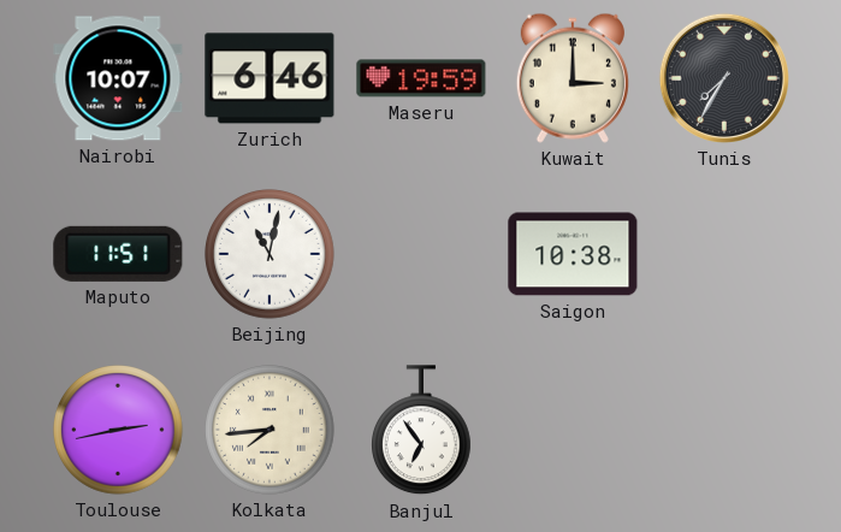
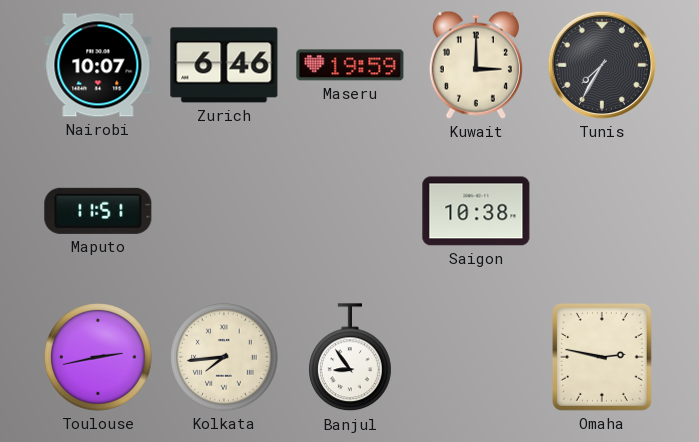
Beijing: 11:02 -> none (270, 254)
Banjul: 6:54 -> 8:54 (351, 358)
Omaha: none -> 2:47 (602, 357)
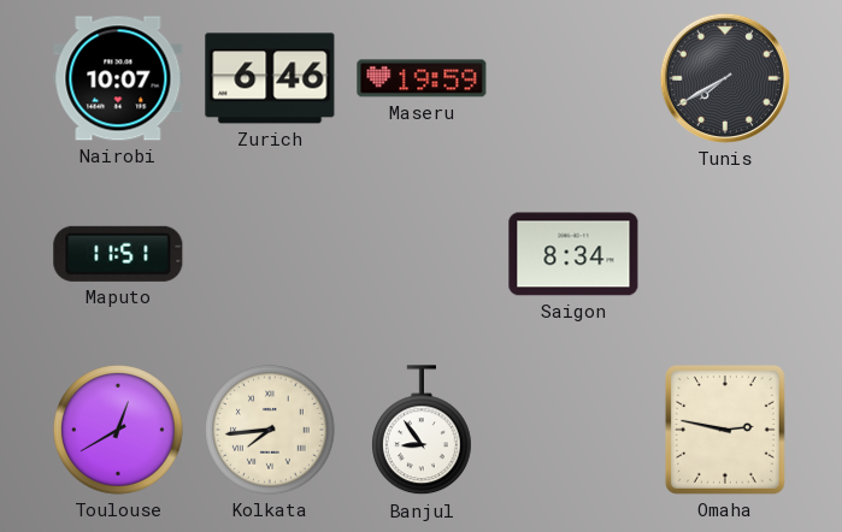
Kuwait: 3:00 -> none (476, 65)
Tunis: 7:35 -> 7:40 (725, 78)
Saigon: 10:38 -> 8:34 (573, 254)
Toulouse: 2:43 -> 12:40 (118, 430)
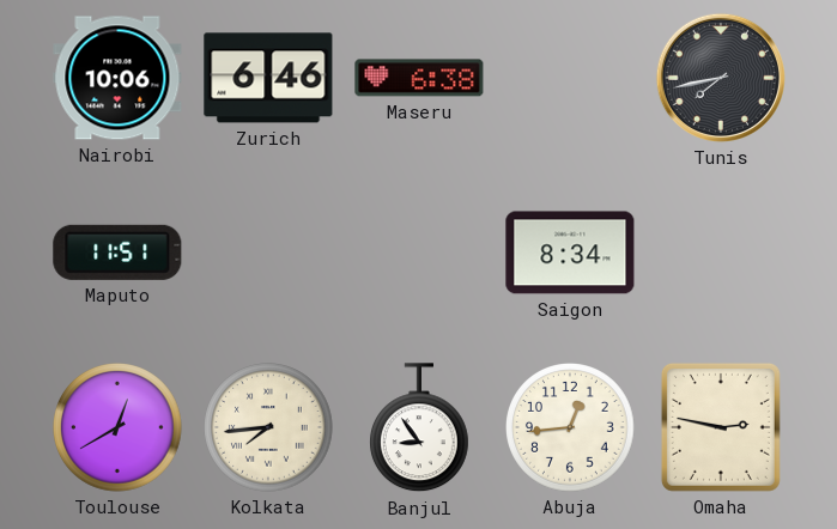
Nairobi: 10:07 -> 10:06 (117, 78)
Maseru: 19:59 -> 6:38 (419, 78)
Tunis: 7:40 -> 7:43 (721, 78)
Abuja: none -> 12:44 (570, 427)
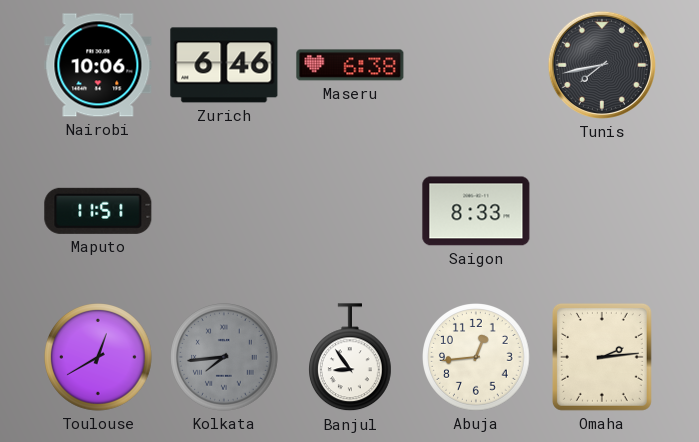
Saigon: 8:34 -> 8:33 (476, 211)
Kolkata dial: cream -> grey (224, 357)
Omaha: 2:47 -> 2:14 (602, 357)
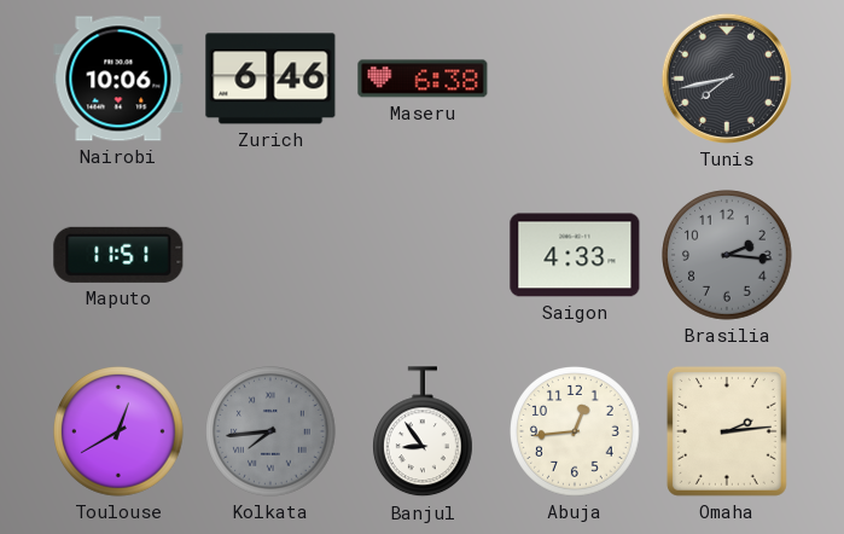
Saigon: 8:33 -> 4:33 (575, 255)
Brasilia: none -> 2:16 (727, 255)
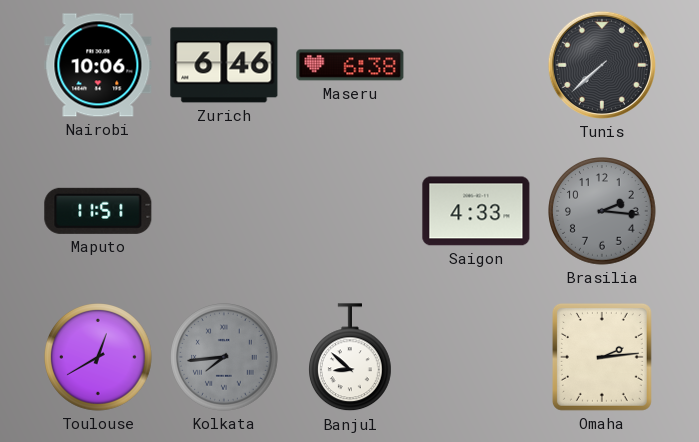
Tunis: 7:43 -> 7:38 (602, 65)
Banjul: 8:54 -> 8:52 (351, 358)
Abuja: 12:44 -> none (575, 431)
